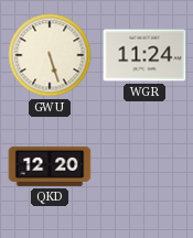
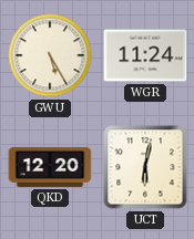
GWU: 5:27 -> 5:25 (50, 55)
UCT: none -> 6:02 (145, 167)
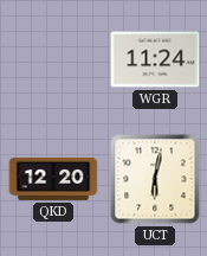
GWU: 5:25 -> none (50, 55)
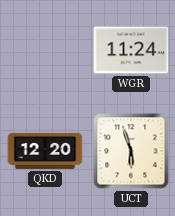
UCT: 6:02 -> 5:57 (131, 151)
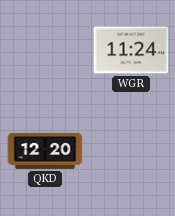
UCT: 5:57 -> none (131, 151)
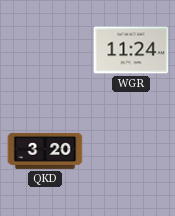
QKD: 12:20 -> 3:20 (45, 151)
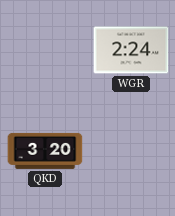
WGR: 11:24 -> 2:24 (131, 50)
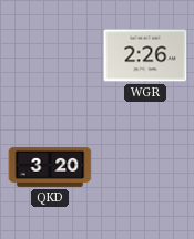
WGR: 2:24 -> 2:26 (145, 55)
